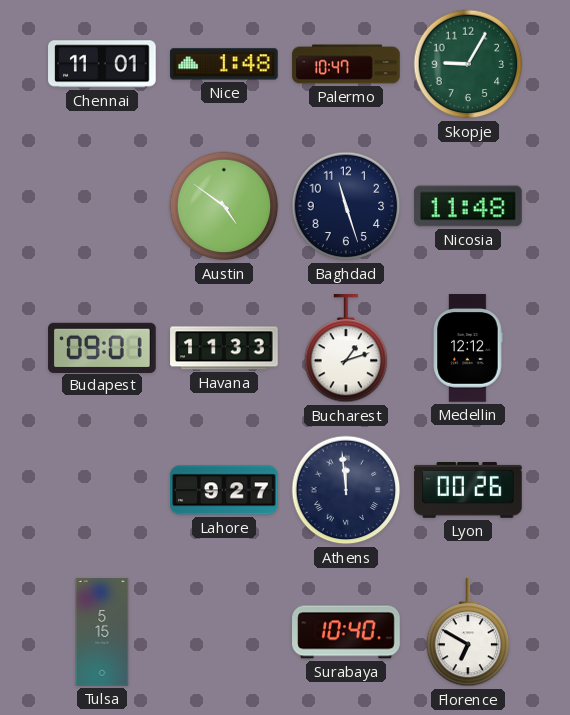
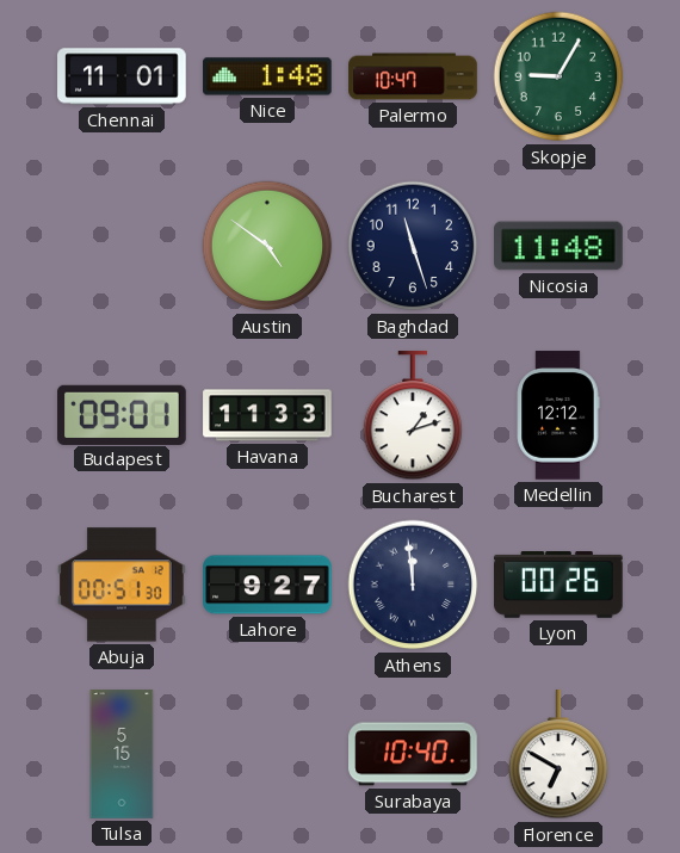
Abuja: none -> 00:51 (123, 585)
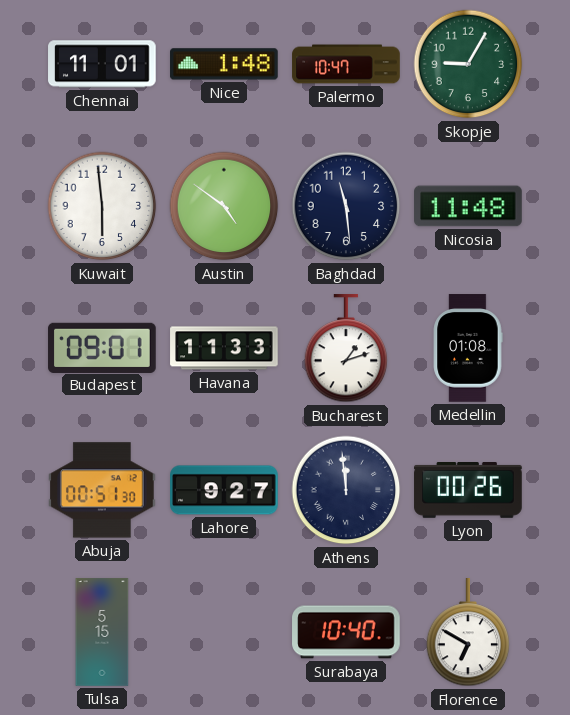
Kuwait: none -> 5:59 (102, 206)
Baghdad: 11:27 -> 11:29 (346, 206)
Medellin: 12:12 -> 01:08 (468, 348)
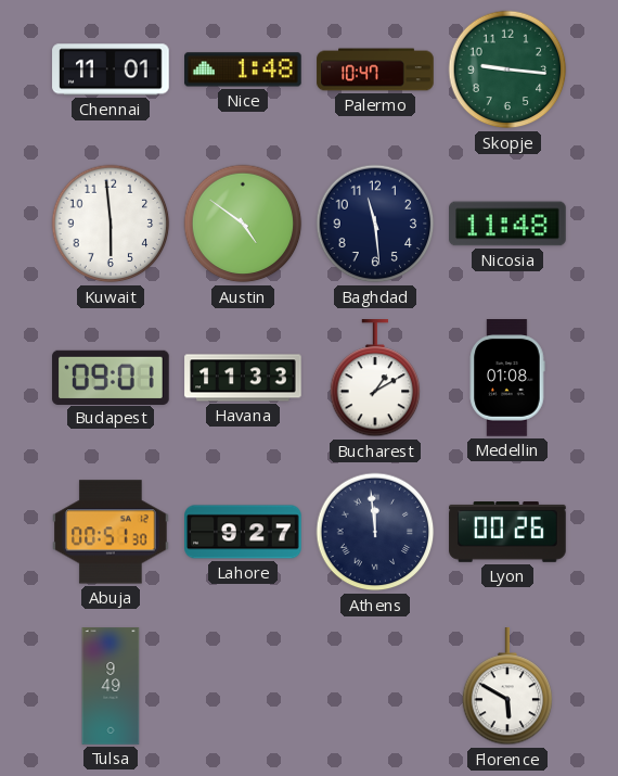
Skopje: 9:05 -> 9:16 (507, 69)
Bucharest: 1:12 -> 1:10 (375, 379)
Tulsa: 5:15 -> 9:49 (111, 686)
Surabaya: 10:40 -> none (346, 632)
Florence: 6:50 -> 5:50 (507, 687)
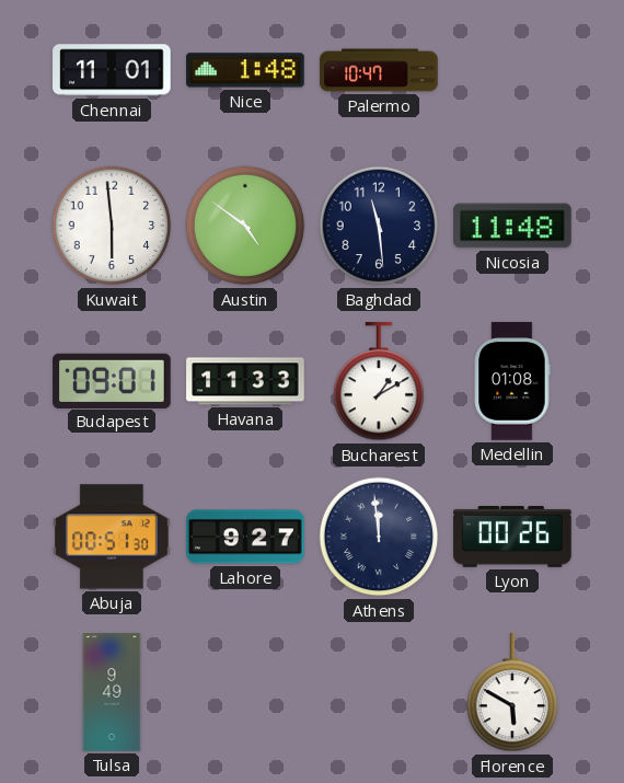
Skopje: 9:16 -> none (507, 69)
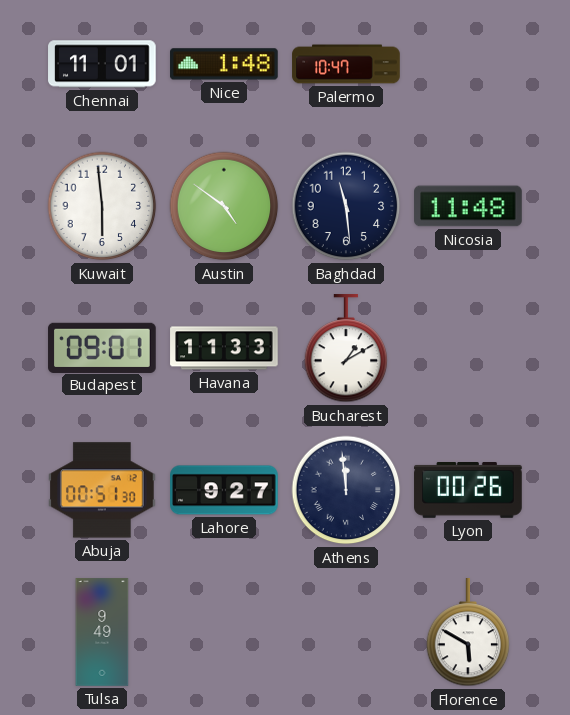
Medellin: 01:08 -> none (512, 381)
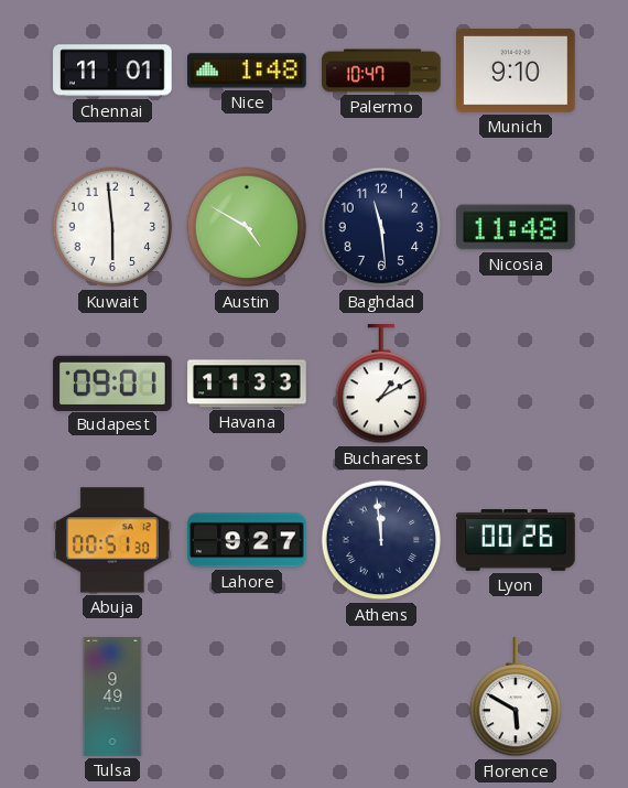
Munich: none -> 9:10 (516, 71)
Austin: 4:51 -> 4:50 (247, 227)
